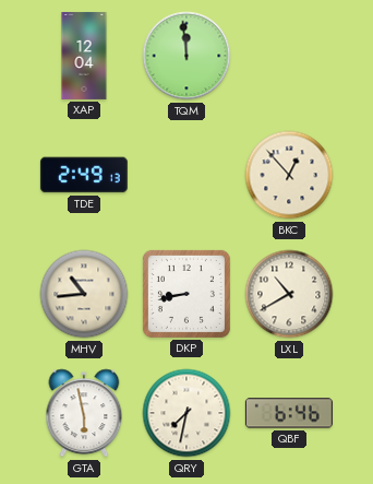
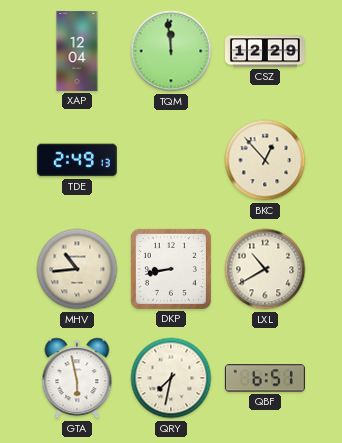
CSZ: none -> 12:29 (265, 51)
QBF: 6:46 -> 6:51 (265, 378)
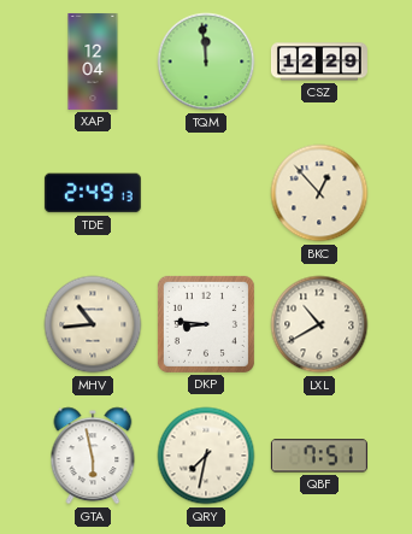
DKP: 8:43 -> 8:46 (206, 324)
QBF: 6:51 -> 7:51 (319, 456)
